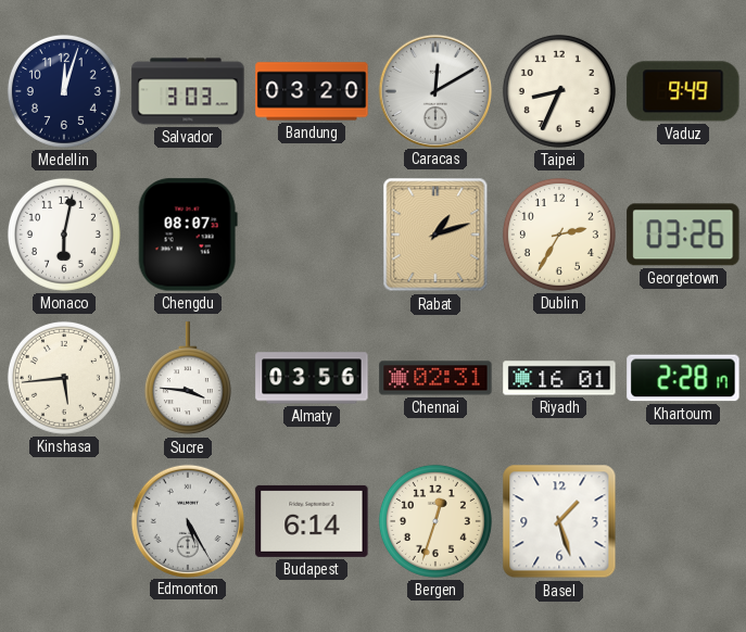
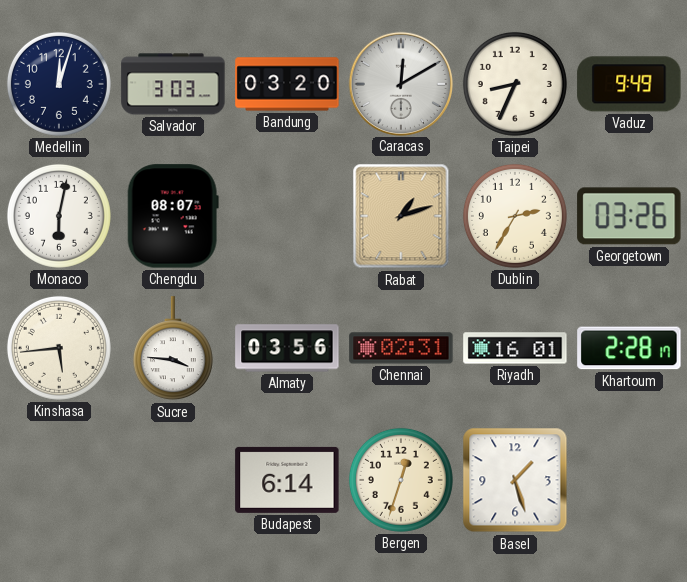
Edmonton: 5:25 -> none (187, 520)
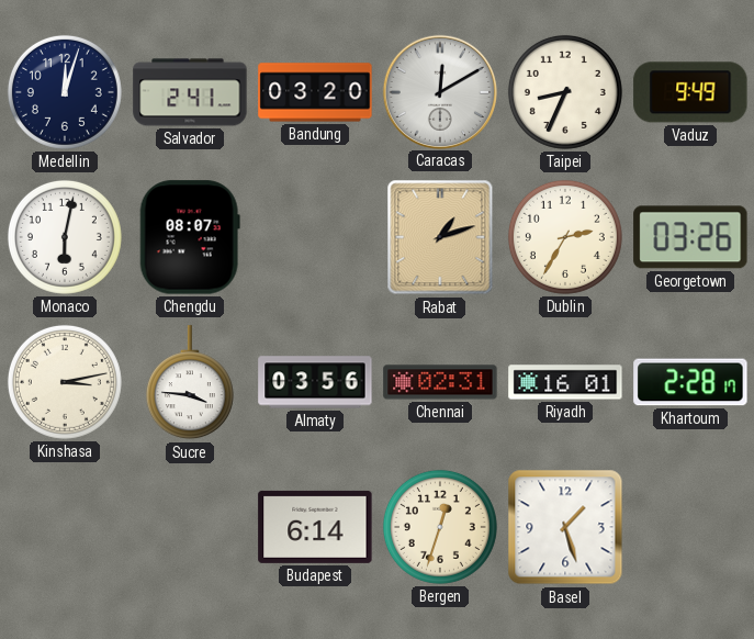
Salvador: 3:03 -> 2:41 (190, 92)
Kinshasa: 5:44 -> 3:13 (65, 382)
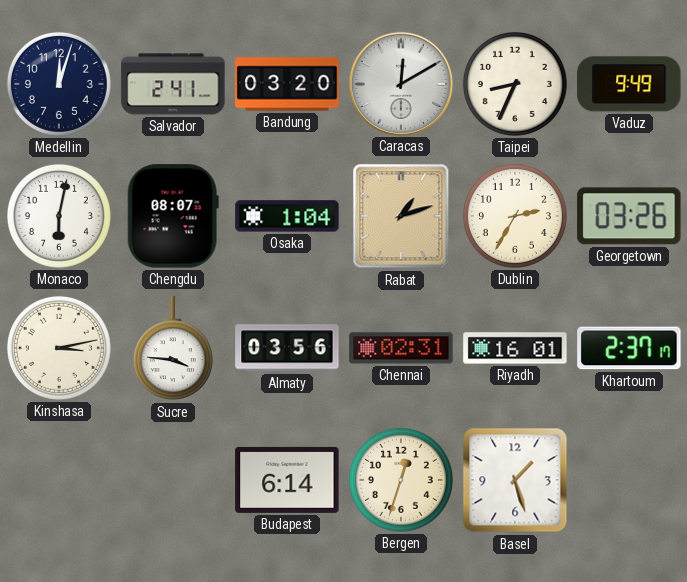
Osaka: none -> 1:04 (287, 216)
Khartoum: 2:28 -> 2:37 (629, 348)
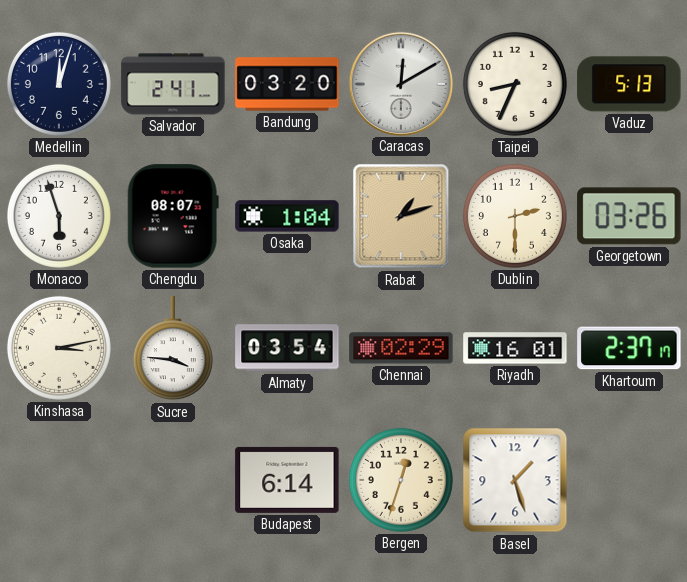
Vaduz: 9:49 -> 5:13 (629, 84)
Monaco: 6:02 -> 5:57 (59, 216)
Dublin: 2:35 -> 2:30 (515, 216)
Almaty: 03:56 -> 03:54 (287, 348)
Chennai: 02:31 -> 02:29 (401, 348)
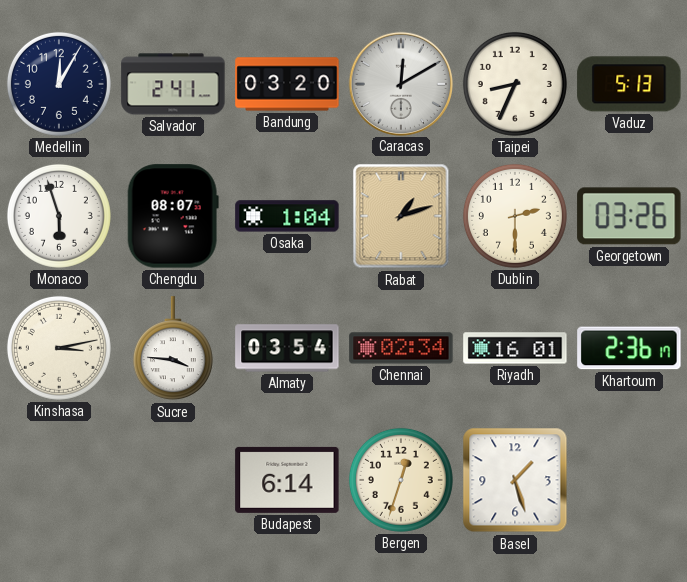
Medellin: 12:03 -> 12:05 (59, 84)
Chennai: 02:29 -> 02:34 (401, 348)
Khartoum: 2:37 -> 2:36 (629, 348)
